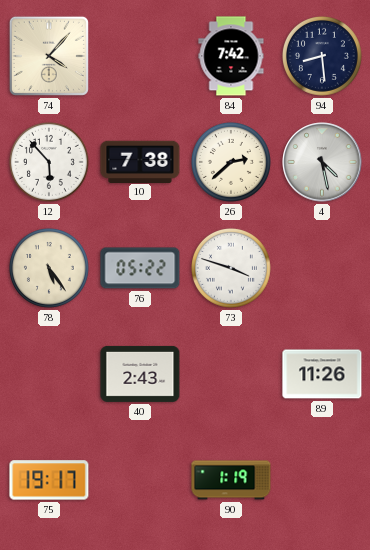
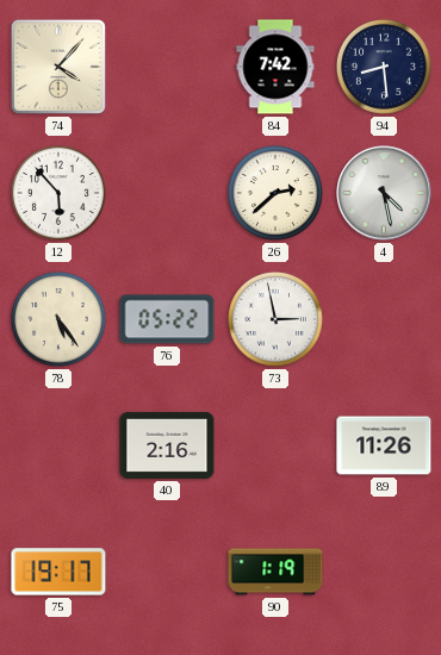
10: 7:38 -> none (140, 161)
73: 3:48 -> 2:58 (275, 319)
40: 2:43 -> 2:16 (167, 445)
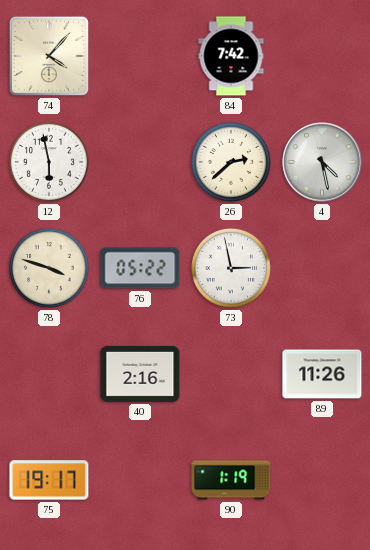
94: 8:29 -> none (384, 67)
12: 5:53 -> 5:58 (49, 162)
78: 5:24 -> 3:48 (49, 268)
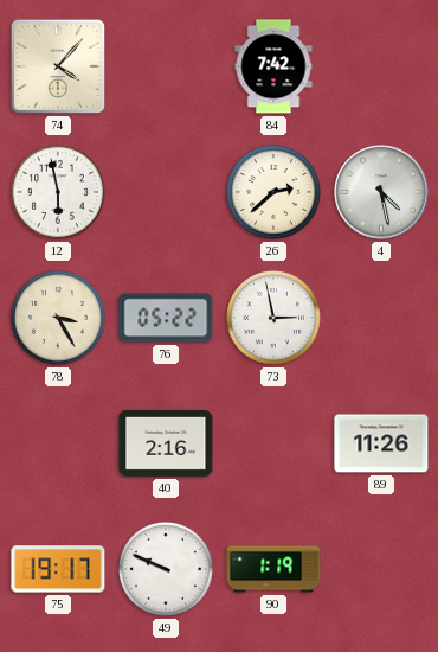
78: 3:48 -> 3:25 (58, 318)
49: none -> 9:49 (166, 569)
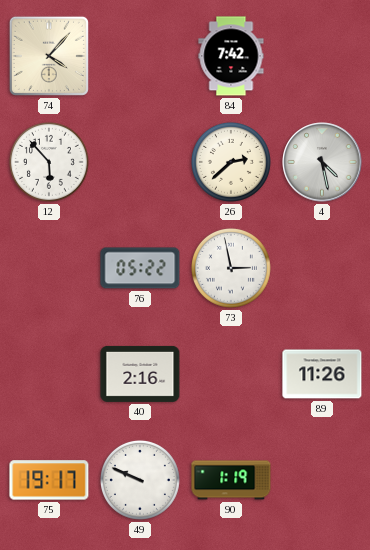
12: 5:58 -> 5:53 (49, 162)
78: 3:25 -> none (58, 318)
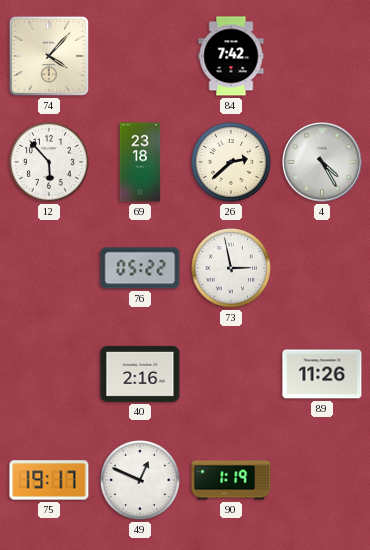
69: none -> 23:18 (140, 162)
4: 4:28 -> 4:25 (322, 162)
49: 9:49 -> 12:49 (140, 480)
